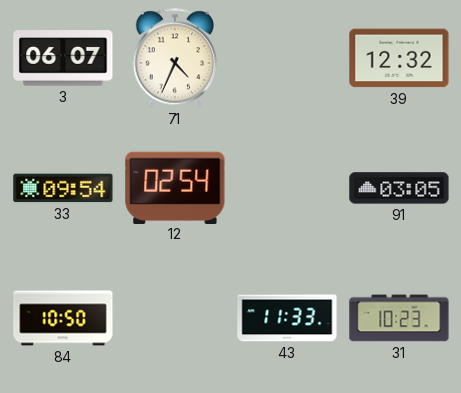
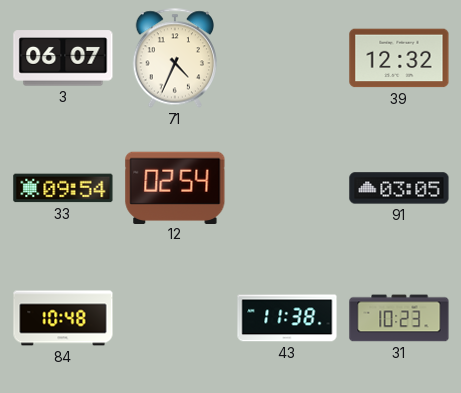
84: 10:50 -> 10:48 (63, 318)
43: 11:33 -> 11:38 (287, 318)
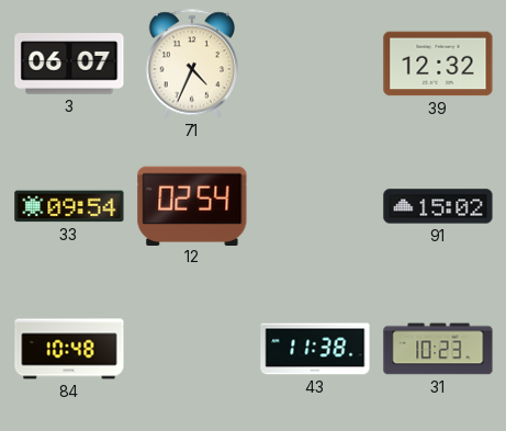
91: 03:05 -> 15:02 (438, 206)
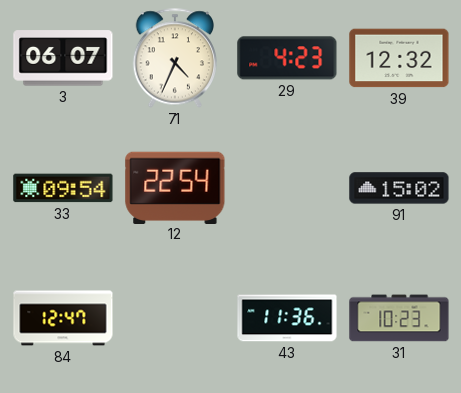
29: none -> 4:23 (287, 58)
12: 02:54 -> 22:54 (175, 187)
84: 10:48 -> 12:47 (63, 318)
43: 11:38 -> 11:36 (287, 318)
